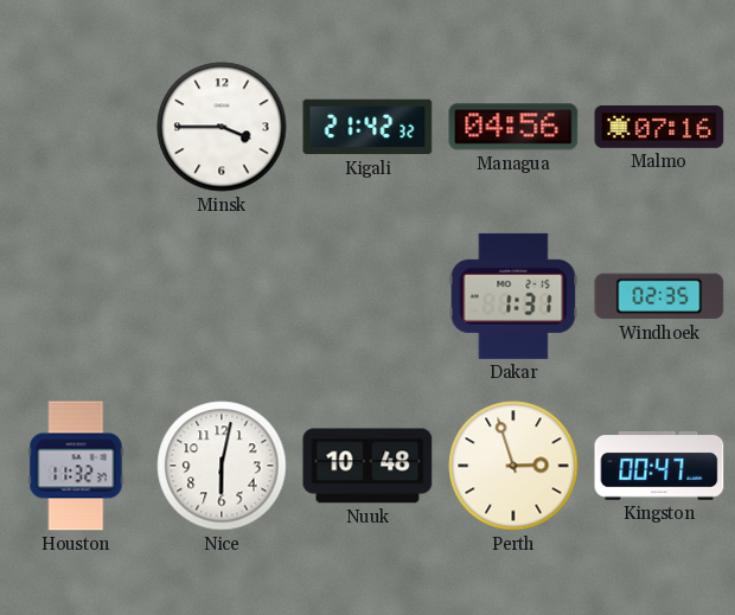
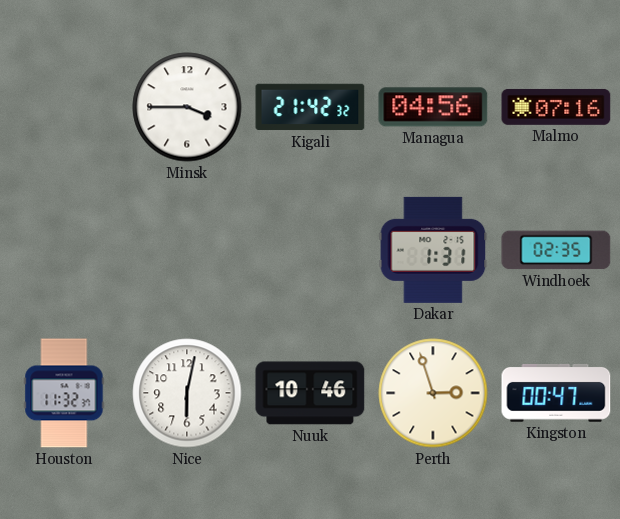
Nuuk: 10:48 -> 10:46 (310, 393)
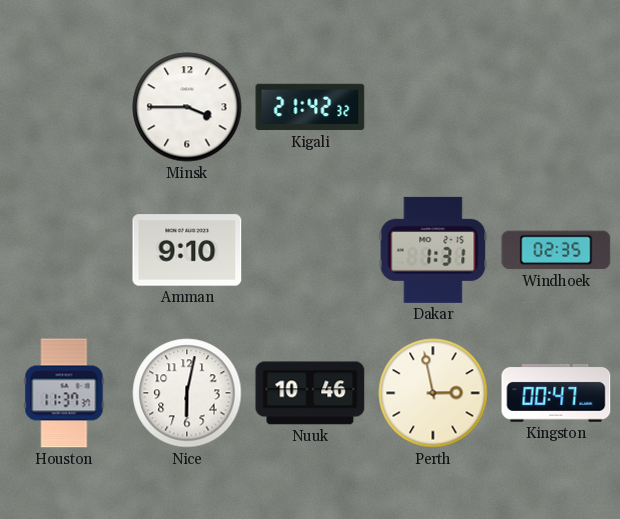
Managua: 04:56 -> none (433, 107)
Malmo: 07:16 -> none (556, 107)
Amman: none -> 9:10 (187, 250)
Houston: 11:32 -> 11:37 (64, 393)
Perth: 2:57 -> 2:58 (433, 393)
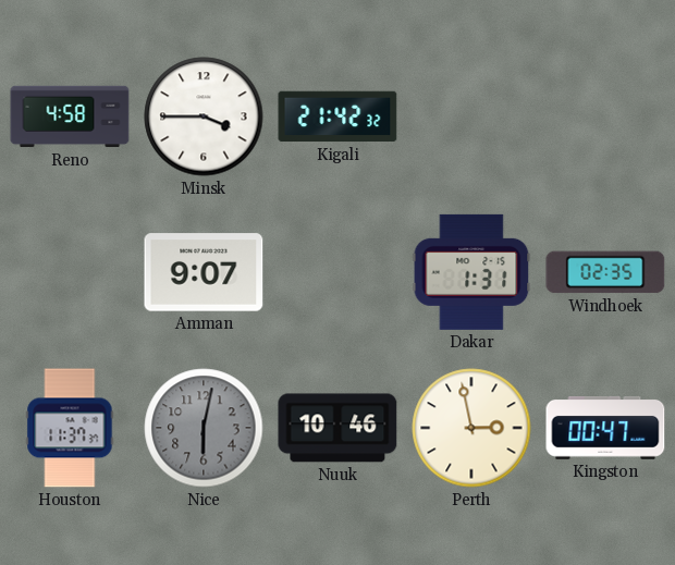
Reno: none -> 4:58 (70, 116)
Amman: 9:10 -> 9:07 (204, 272)
Nice dial: white -> grey (204, 428)
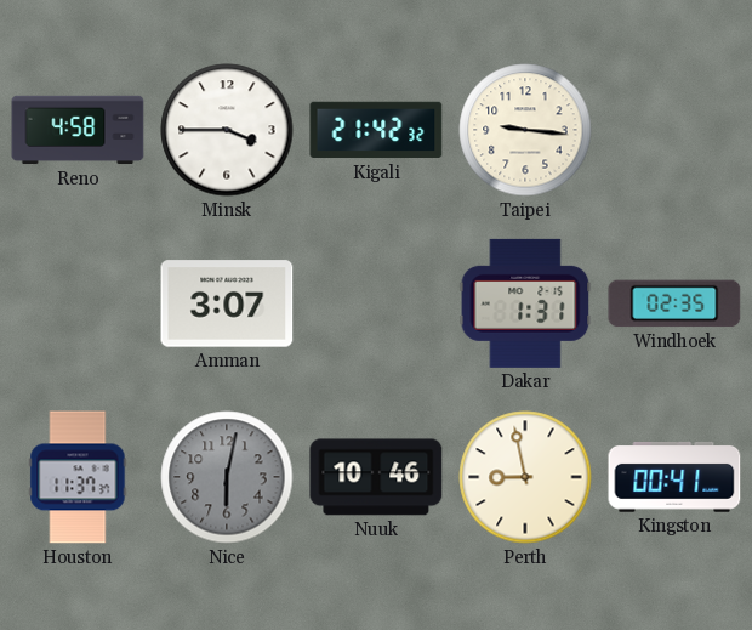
Taipei: none -> 9:16 (525, 130)
Amman: 9:07 -> 3:07 (227, 303)
Perth: 2:58 -> 8:58 (525, 477)
Kingston: 00:47 -> 00:41 (674, 478)
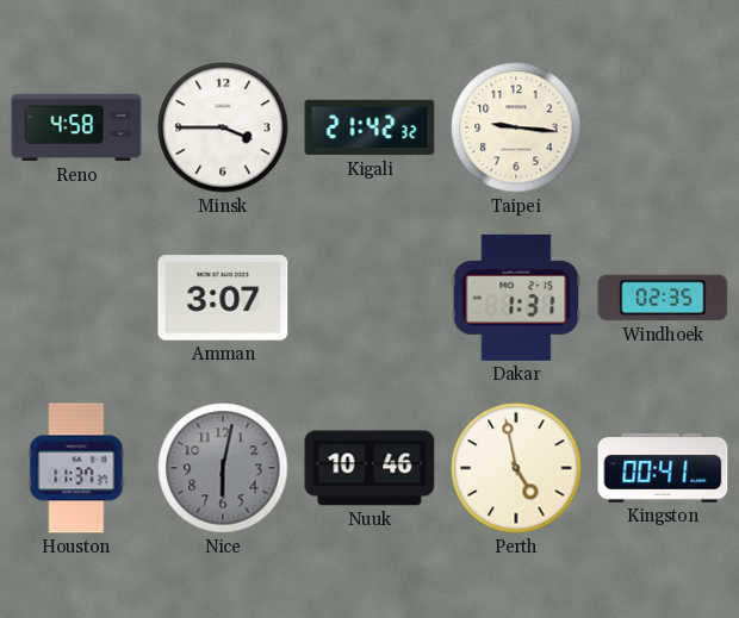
Perth: 8:58 -> 4:58 (516, 468)
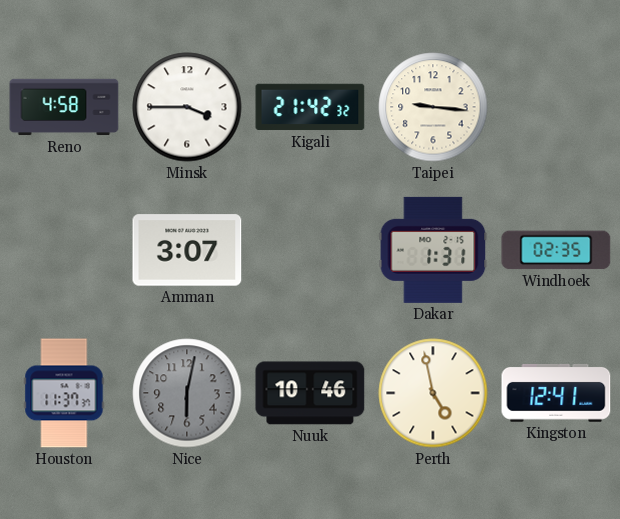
Kingston: 00:41 -> 12:41 (556, 394)
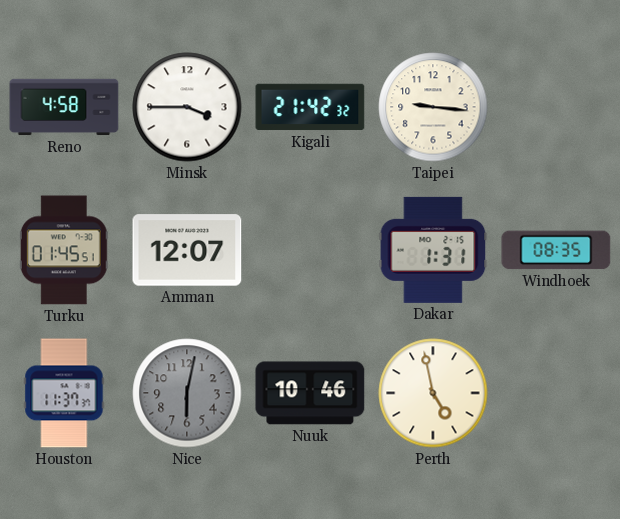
Turku: none -> 01:45 (64, 250)
Amman: 3:07 -> 12:07 (187, 250)
Windhoek: 02:35 -> 08:35 (556, 250)
Kingston: 12:41 -> none (556, 394)
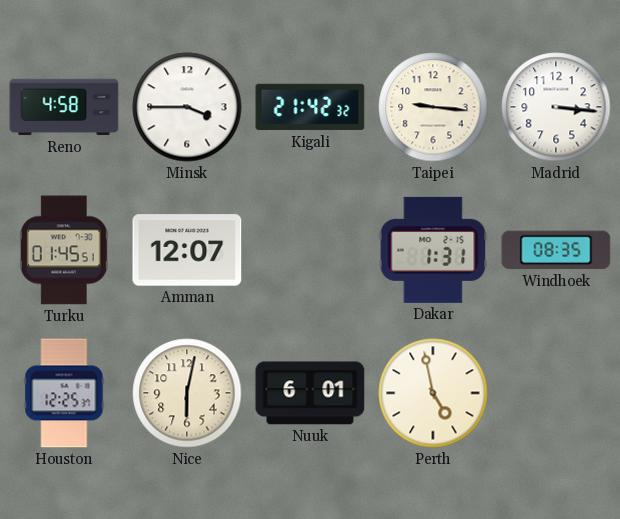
Madrid: none -> 3:16 (556, 107)
Houston: 11:37 -> 12:25 (64, 393)
Nice dial: grey -> cream (187, 393)
Nuuk: 10:46 -> 6:01 (310, 393)
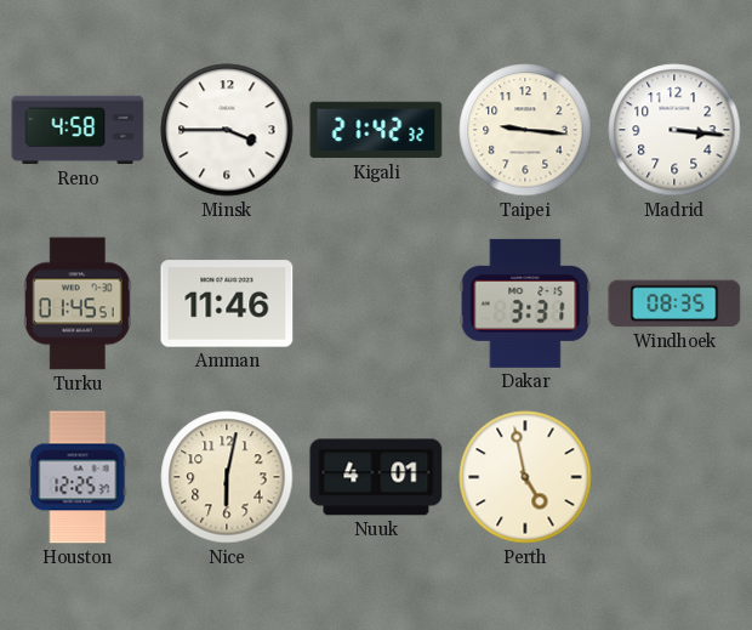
Amman: 12:07 -> 11:46 (227, 303)
Dakar: 1:31 -> 3:31 (525, 303)
Nuuk: 6:01 -> 4:01 (376, 477)
